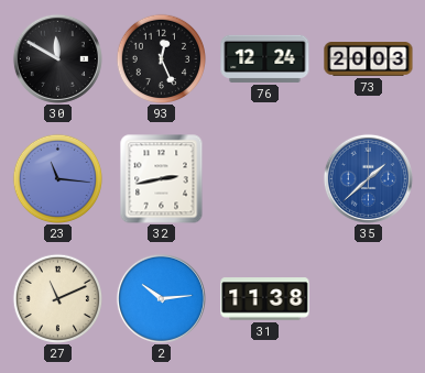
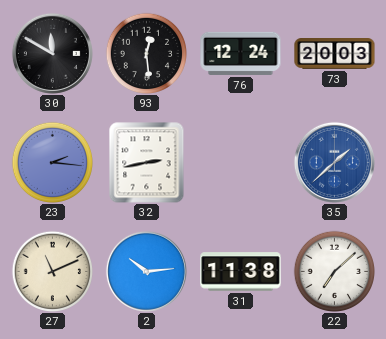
93: 12:26 -> 12:29 (146, 53)
23: 11:16 -> 2:16 (52, 162)
22: none -> 7:08 (334, 271)
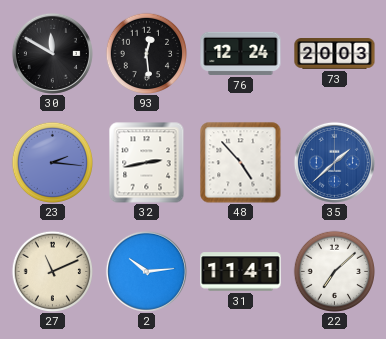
48: none -> 4:53 (241, 163)
31: 11:38 -> 11:41 (241, 272)
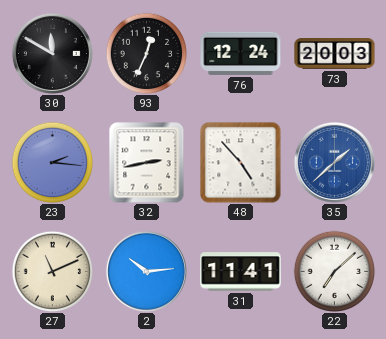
93: 12:29 -> 12:34 (146, 53)
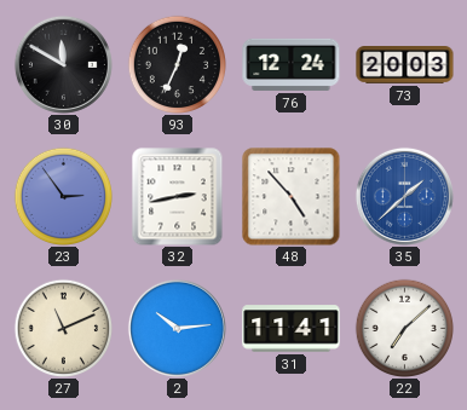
23: 2:16 -> 2:54 (63, 196)
